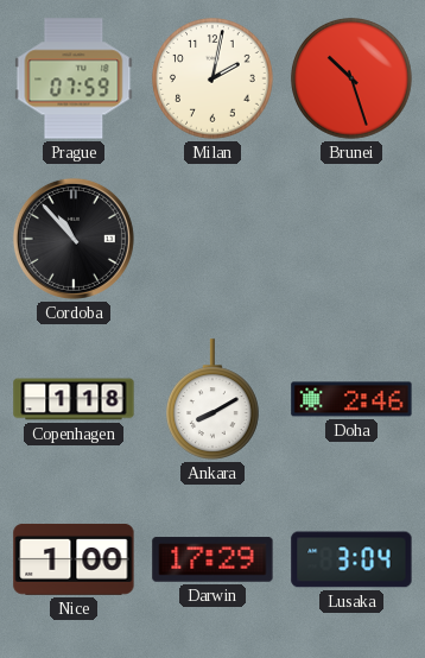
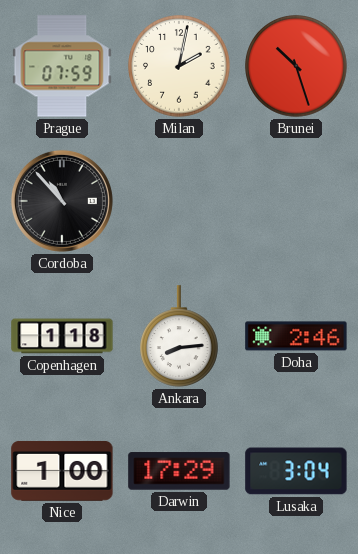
Ankara: 8:10 -> 8:14 (180, 336)
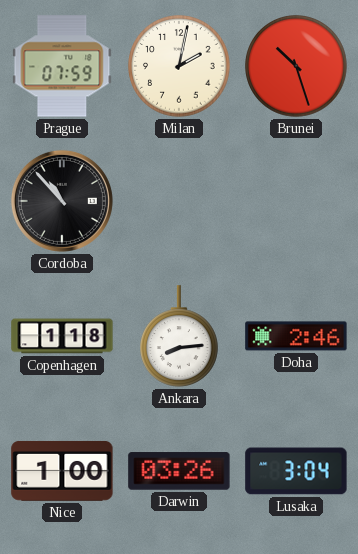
Darwin: 17:29 -> 03:26 (179, 471)
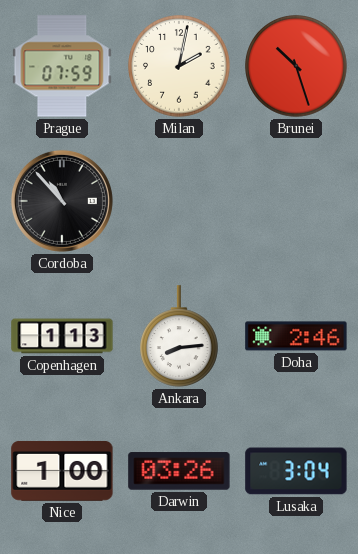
Copenhagen: 1:18 -> 1:13 (62, 336)
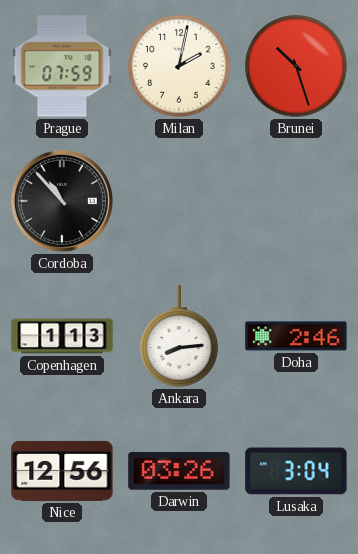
Nice: 1:00 -> 12:56 (62, 471)
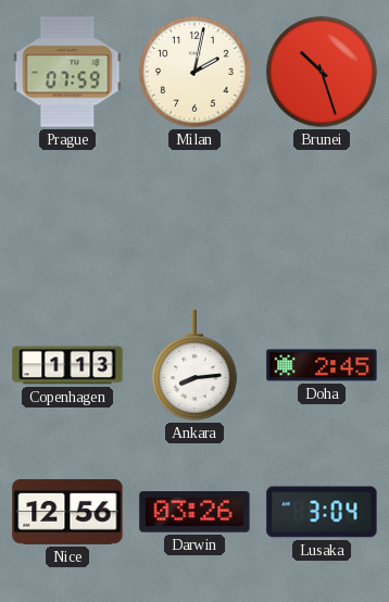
Cordoba: 10:53 -> none (62, 201)
Doha: 2:46 -> 2:45 (322, 365)
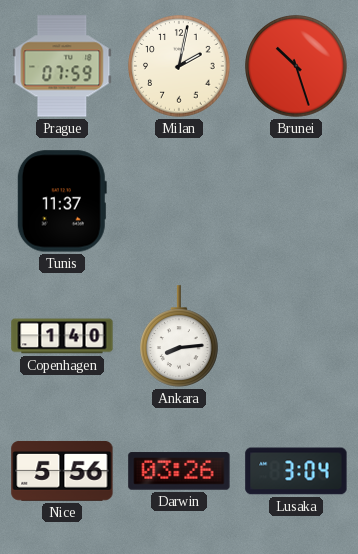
Tunis: none -> 11:37 (62, 201)
Copenhagen: 1:13 -> 1:40 (62, 336)
Doha: 2:45 -> none (322, 365)
Nice: 12:56 -> 5:56 (62, 471)
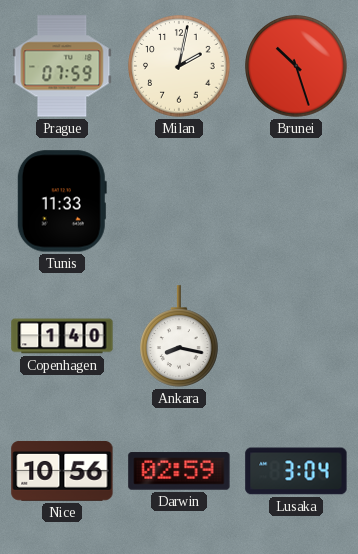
Tunis: 11:37 -> 11:33 (62, 201)
Ankara: 8:14 -> 8:17 (180, 336)
Nice: 5:56 -> 10:56 (62, 471)
Darwin: 03:26 -> 02:59 (179, 471)
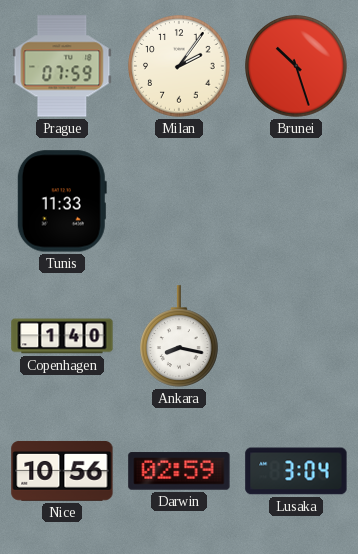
Milan: 2:02 -> 2:06 (179, 66)
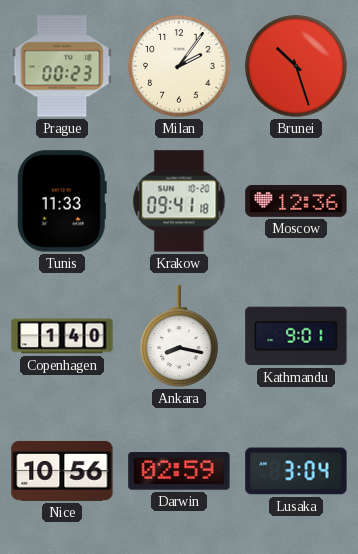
Prague: 07:59 -> 00:23 (62, 66)
Krakow: none -> 09:41 (179, 201)
Moscow: none -> 12:36 (296, 201)
Kathmandu: none -> 9:01 (296, 336)
